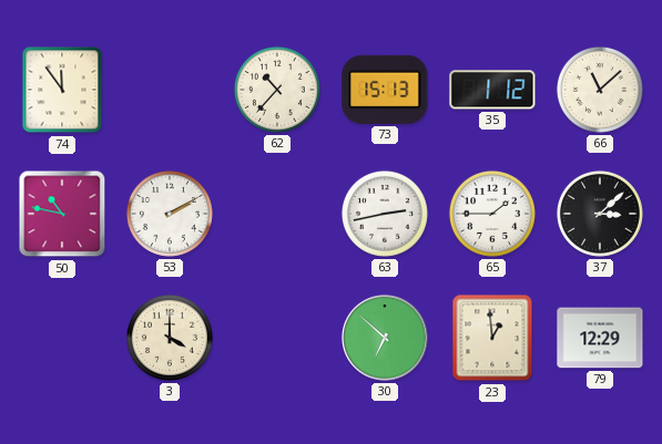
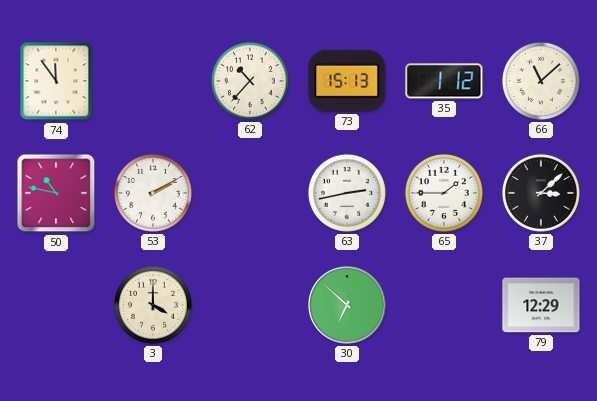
23: 12:59 -> none (492, 338)
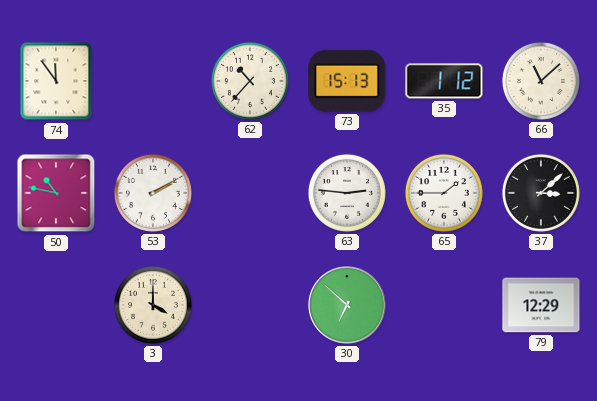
63: 2:43 -> 2:46 (347, 193)
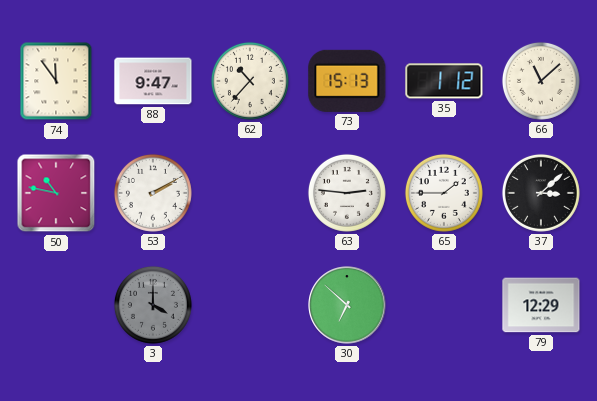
88: none -> 9:47 (153, 81)
3 dial: cream -> grey (153, 305)
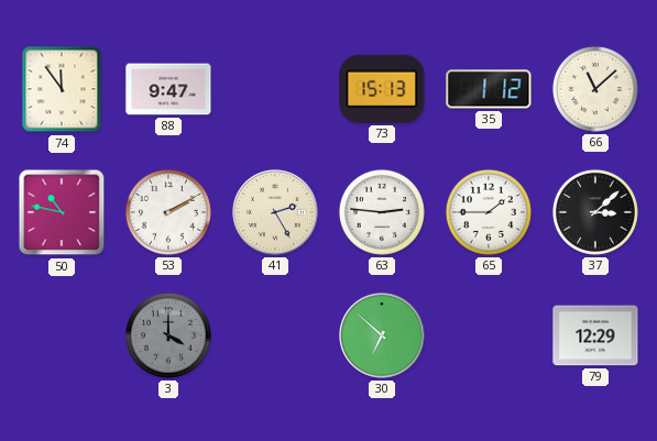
62: 10:37 -> none (250, 81)
41: none -> 2:25 (275, 212)
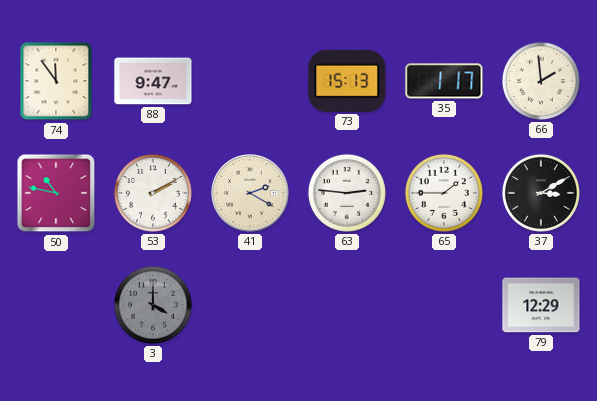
35: 1:12 -> 1:17 (444, 81)
66: 11:08 -> 1:59 (541, 81)
41: 2:25 -> 2:20 (250, 193)
37: 3:08 -> 3:10 (541, 193)
30: 6:52 -> none (382, 335)
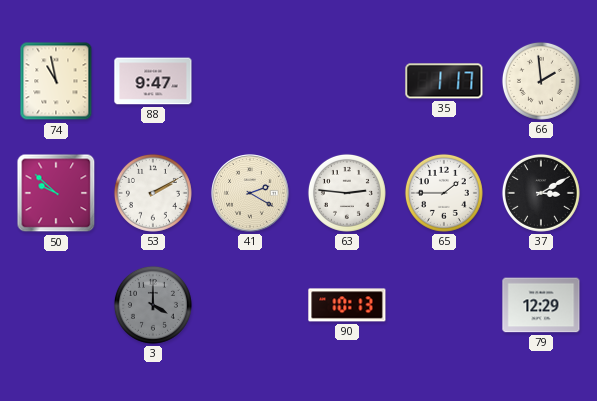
74: 11:54 -> 10:58 (56, 81)
73: 15:13 -> none (347, 81)
50: 10:47 -> 9:52 (56, 193)
90: none -> 10:13 (347, 305)
